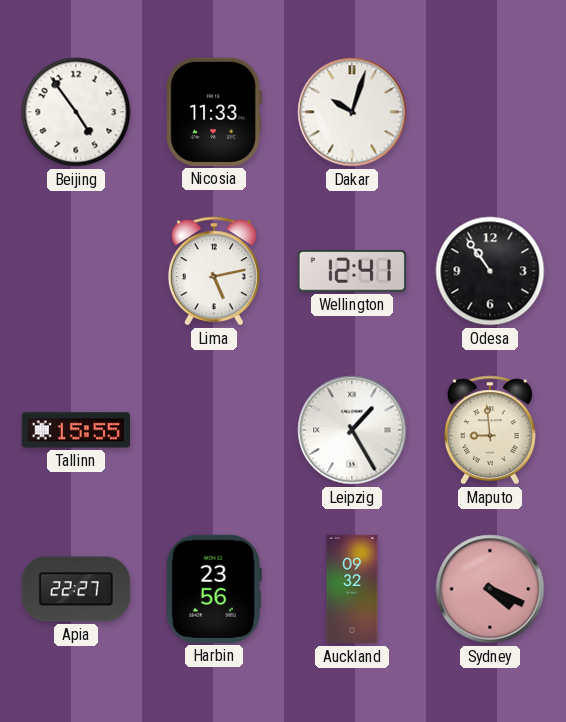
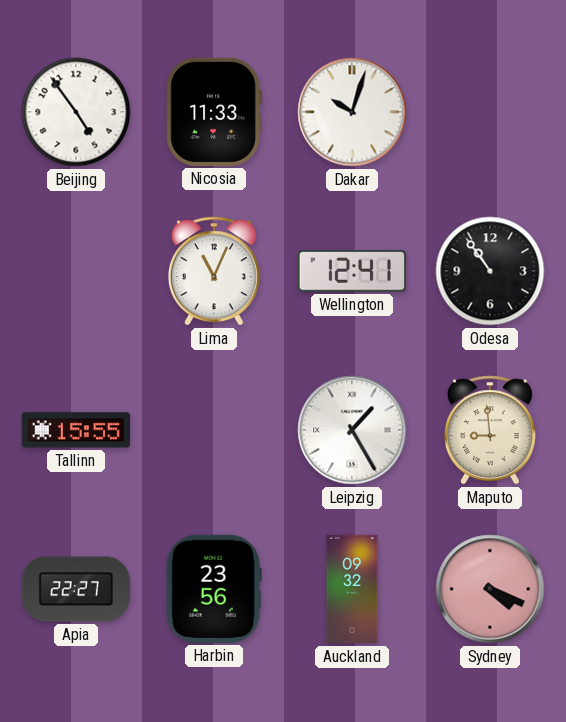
Lima: 5:13 -> 11:04 (214, 271)
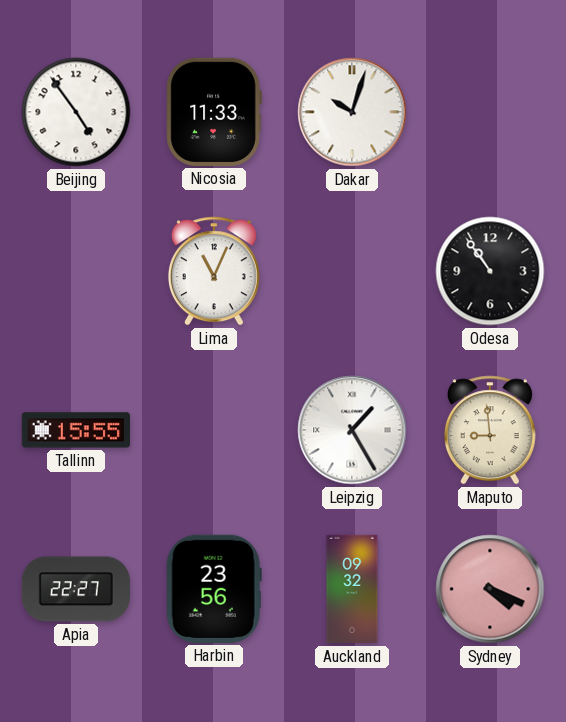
Wellington: 12:41 -> none (352, 271)
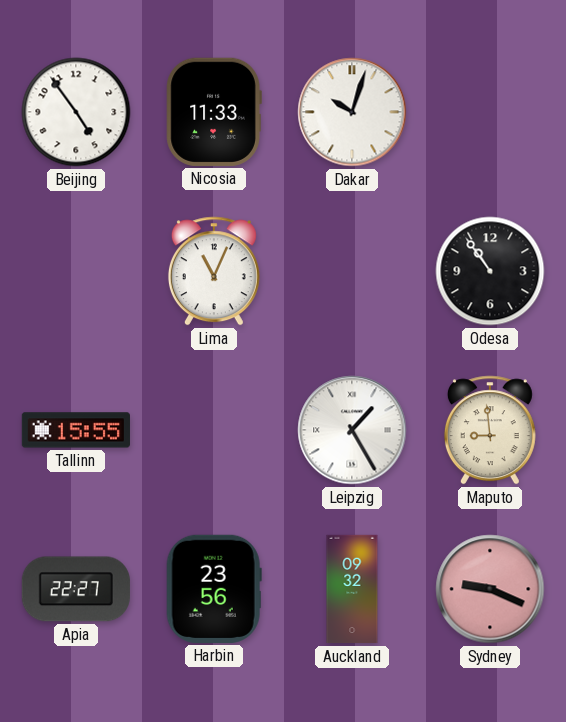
Sydney: 4:19 -> 9:19 (490, 589)
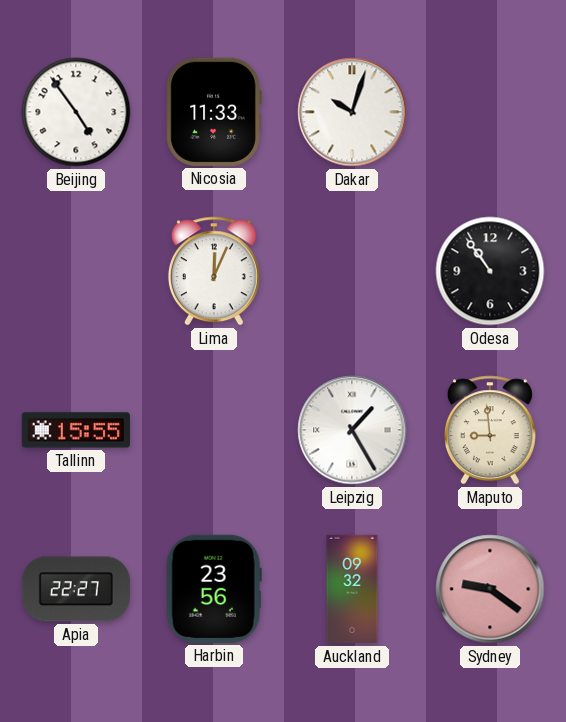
Lima: 11:04 -> 12:04 (214, 271)
Sydney: 9:19 -> 9:21 (490, 589)
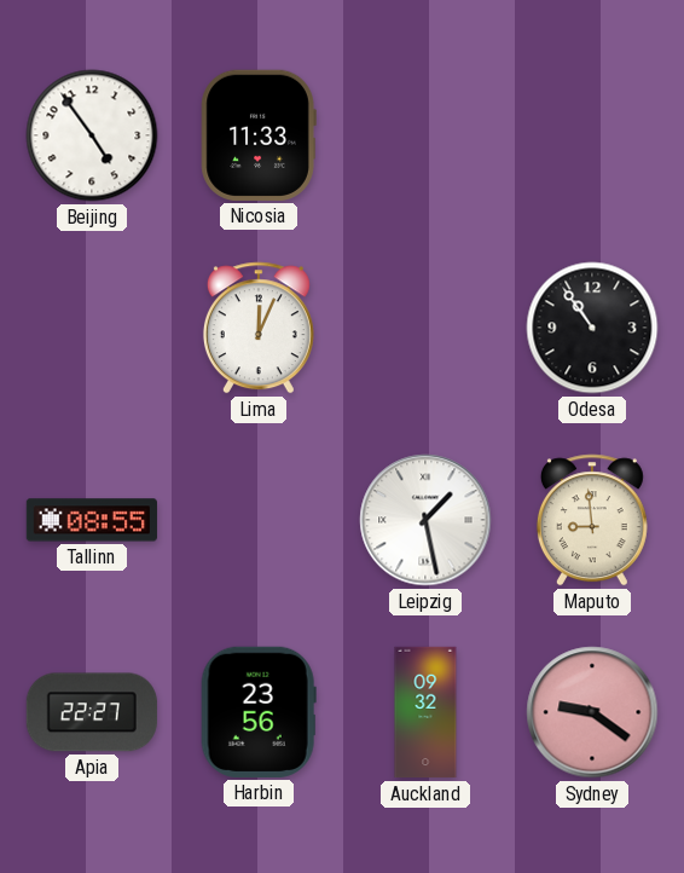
Dakar: 10:03 -> none (352, 112)
Tallinn: 15:55 -> 08:55 (92, 520)
Leipzig: 1:25 -> 1:28 (425, 520)
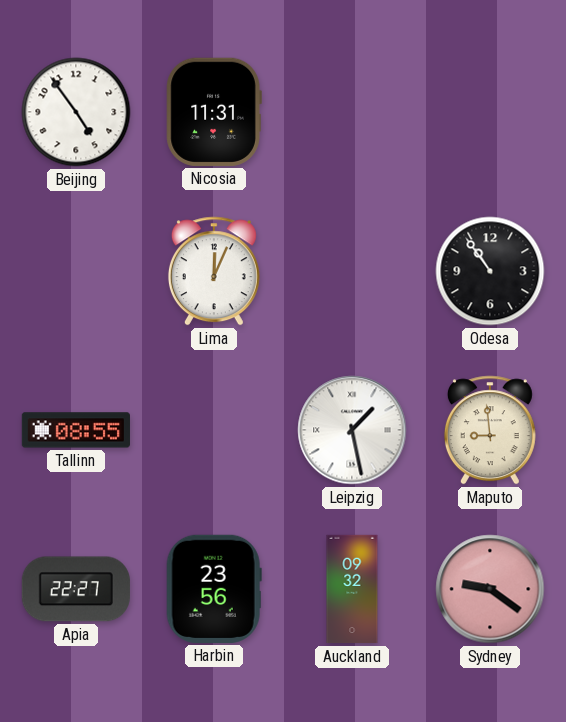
Nicosia: 11:33 -> 11:31 (214, 112)
